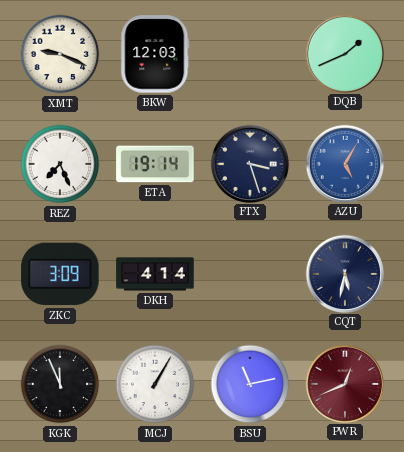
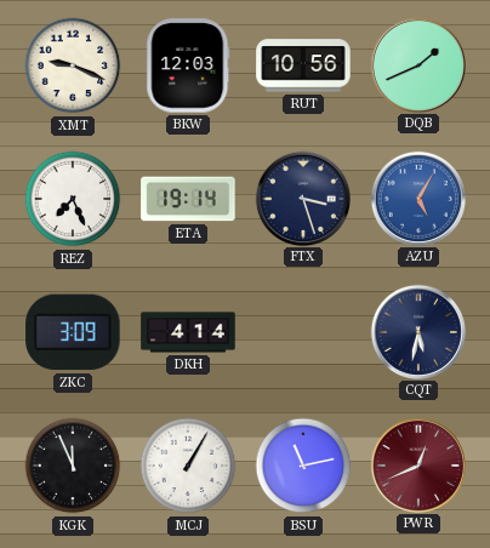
RUT: none -> 10:56 (303, 65)
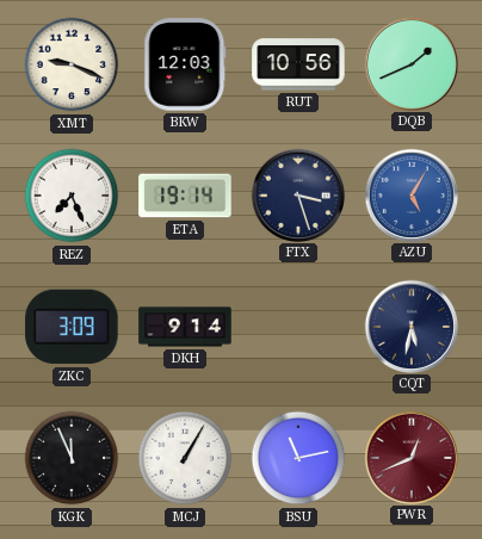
DKH: 4:14 -> 9:14 (185, 327)
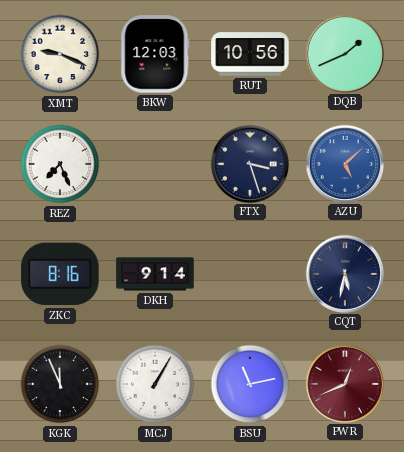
ETA: 19:14 -> none (185, 196)
AZU: 5:05 -> 5:08 (344, 163)
ZKC: 3:09 -> 8:16 (60, 274)
